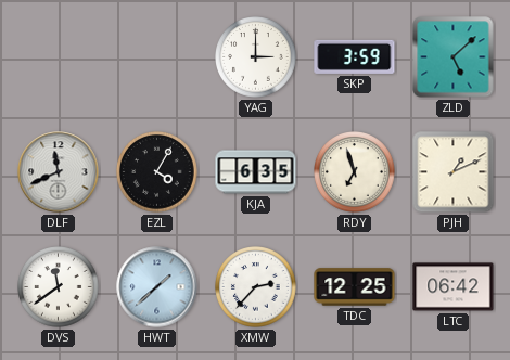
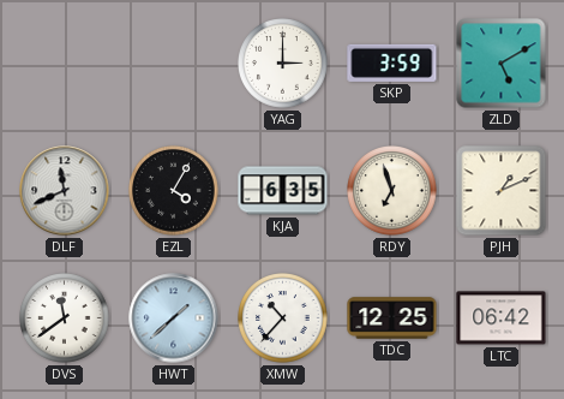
ZLD: 5:08 -> 5:10 (502, 64)
XMW: 2:37 -> 10:37 (283, 318)
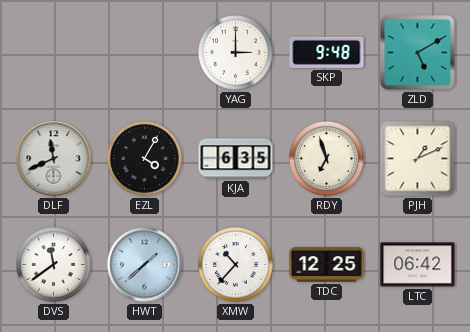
SKP: 3:59 -> 9:48 (327, 52)
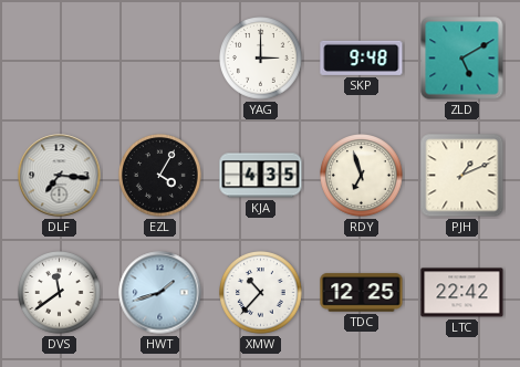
DLF: 11:41 -> 7:16 (60, 176)
KJA: 6:35 -> 4:35 (261, 176)
HWT: 1:38 -> 1:42 (160, 293)
LTC: 06:42 -> 22:42 (462, 293)
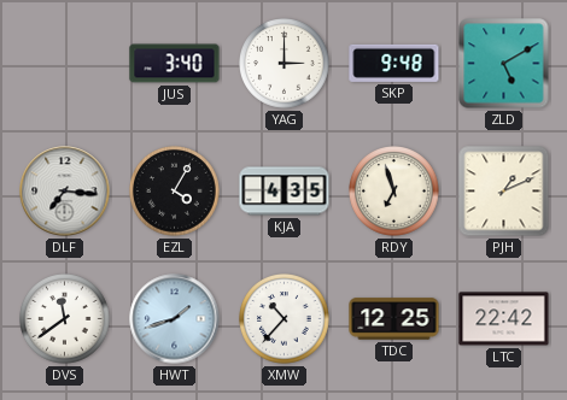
JUS: none -> 3:40 (175, 64)
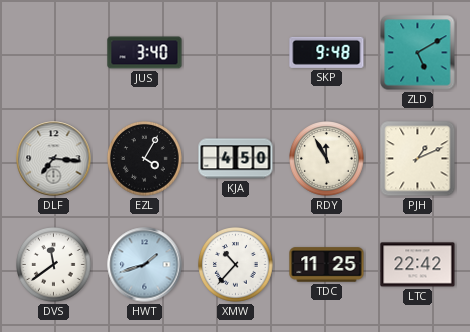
YAG: 3:00 -> none (285, 64)
KJA: 4:35 -> 4:50 (236, 159)
RDY: 6:57 -> 11:55 (327, 159)
TDC: 12:25 -> 11:25 (327, 265)
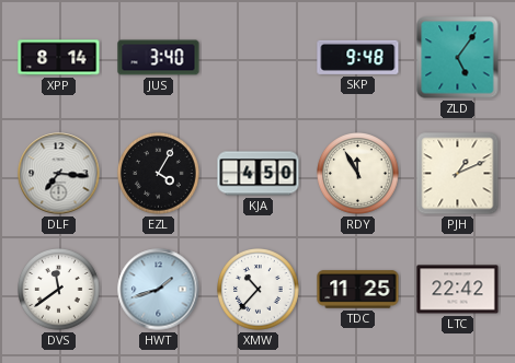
XPP: none -> 8:14 (59, 58)
ZLD: 5:10 -> 5:06 (458, 58)
